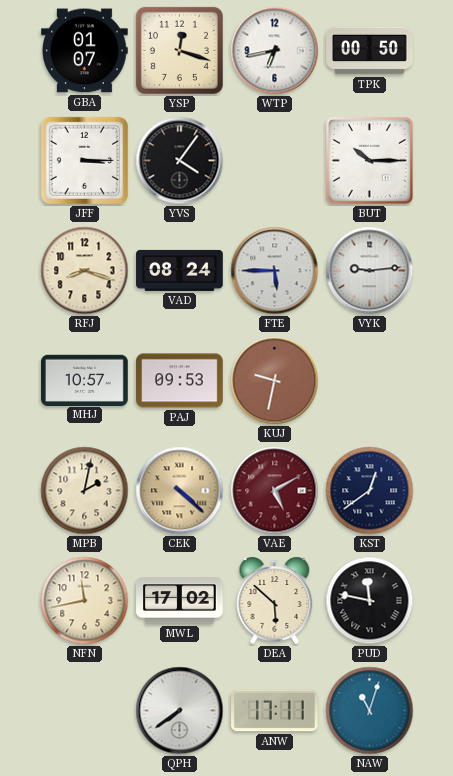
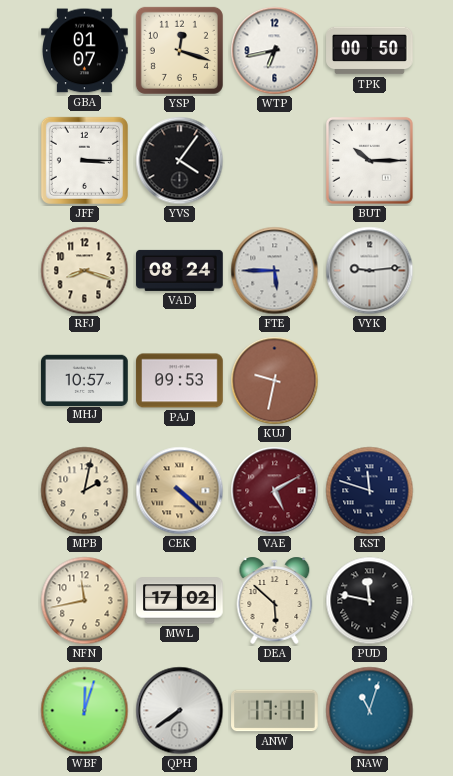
KST: 12:39 -> 11:48 (370, 491)
WBF: none -> 12:03 (85, 711)
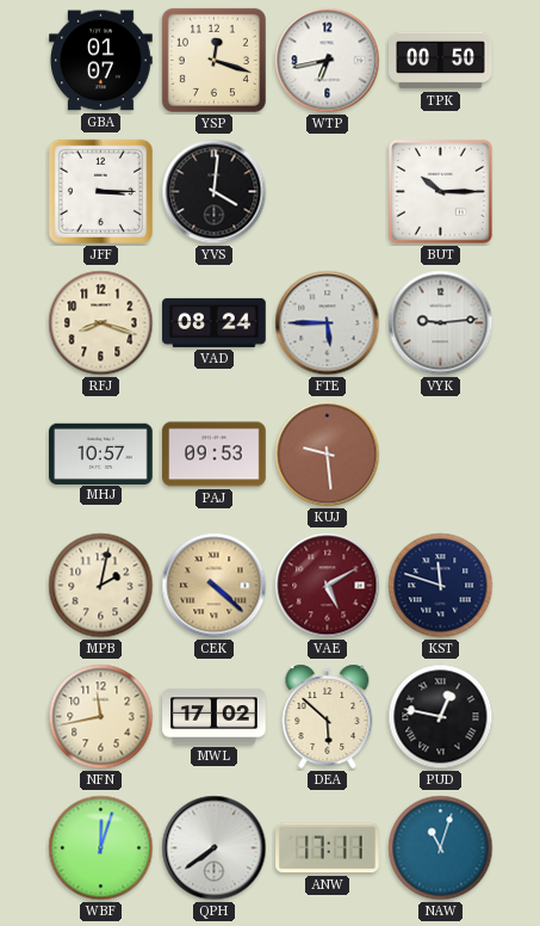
YVS: 4:06 -> 4:01 (215, 192)
KUJ: 9:32 -> 9:29 (328, 455)
PUD: 11:47 -> 12:47 (441, 717)
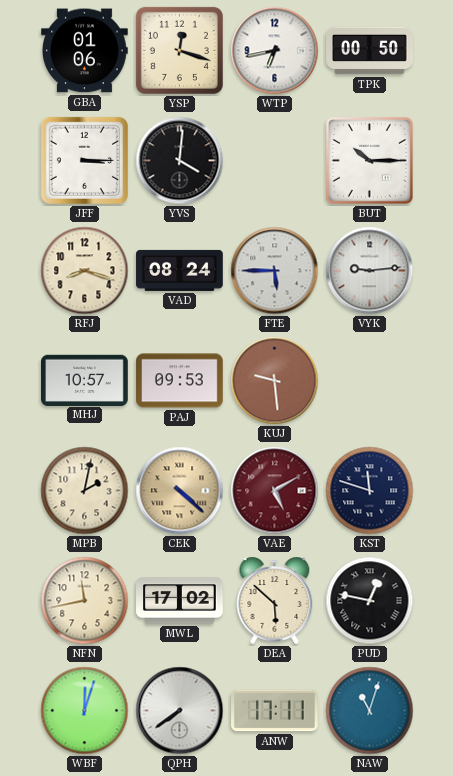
GBA: 01:07 -> 01:06 (85, 51)
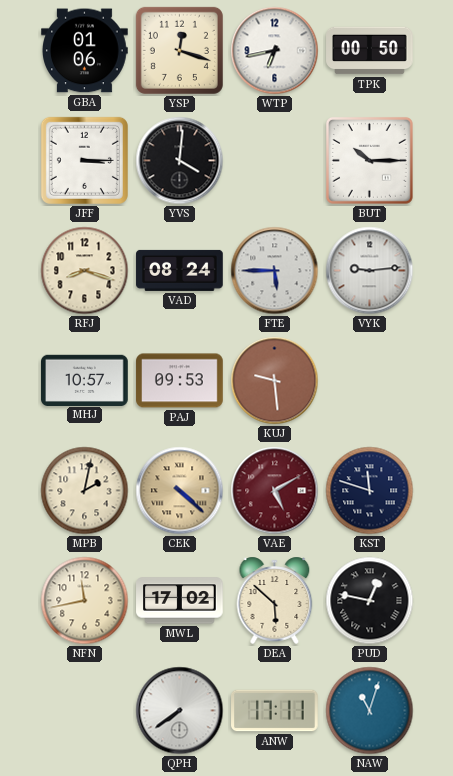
WBF: 12:03 -> none (85, 711)
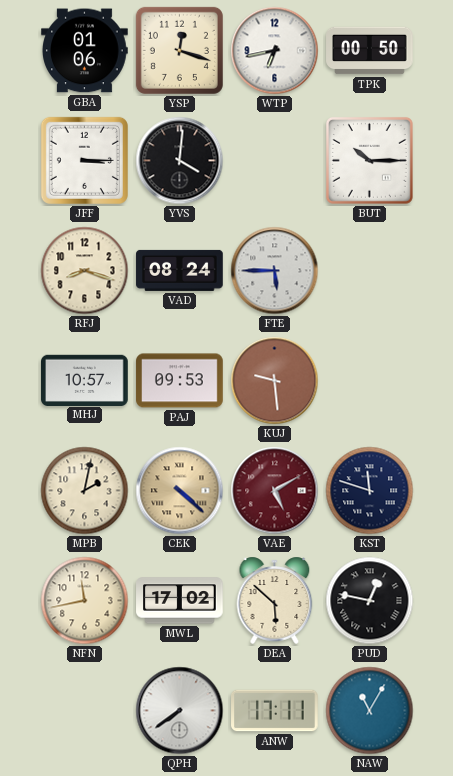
VYK: 9:14 -> none (370, 271)
NAW: 11:03 -> 11:05 (370, 711)
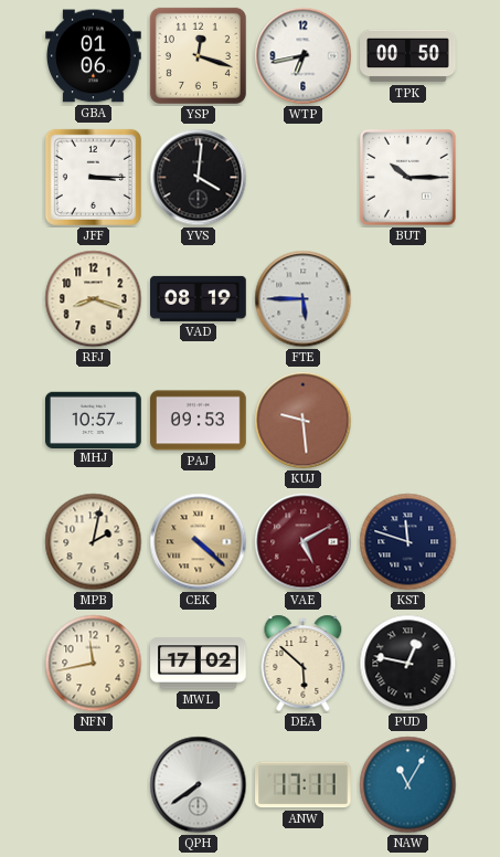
VAD: 08:24 -> 08:19 (199, 298)
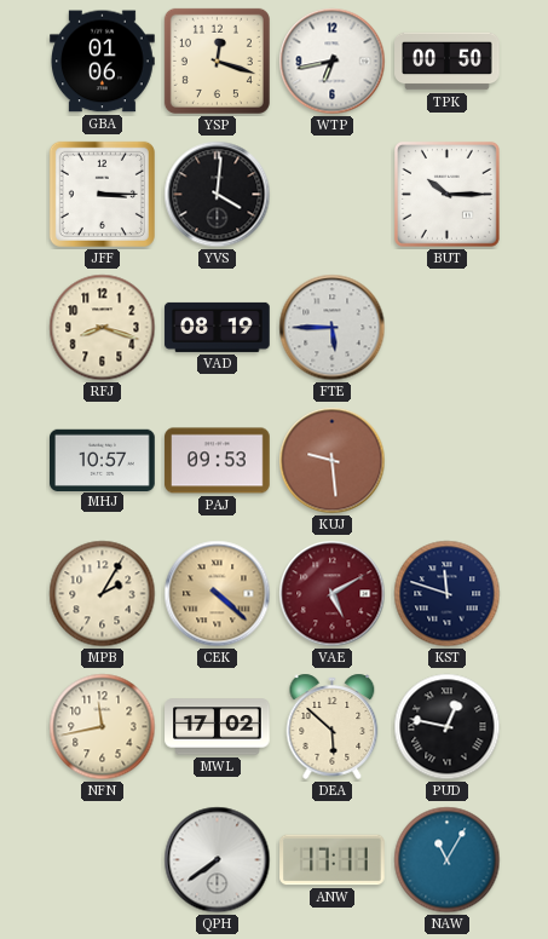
MPB: 2:02 -> 2:05 (103, 594)
